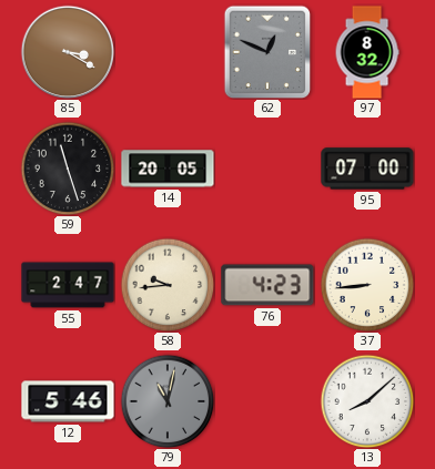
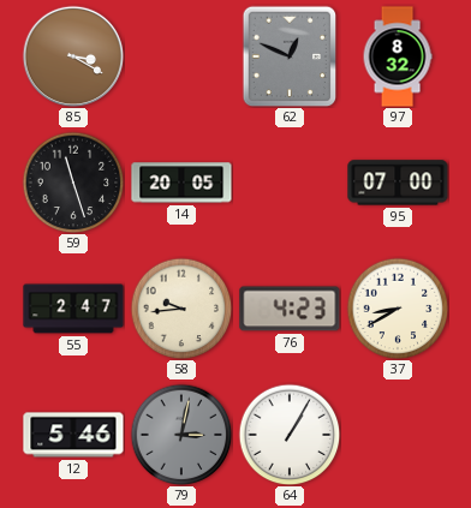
37: 8:44 -> 8:40 (398, 309)
79: 11:02 -> 3:02 (181, 435)
64: none -> 1:05 (290, 435)
13: 8:08 -> none (367, 401)
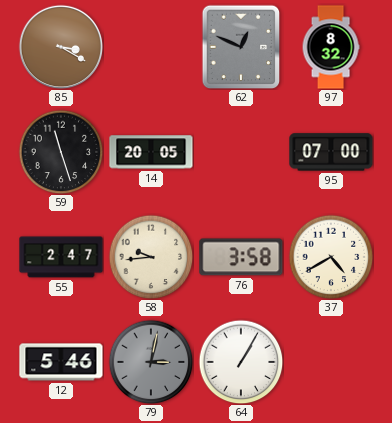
76: 4:23 -> 3:58 (241, 257)
37: 8:40 -> 4:40 (331, 257)
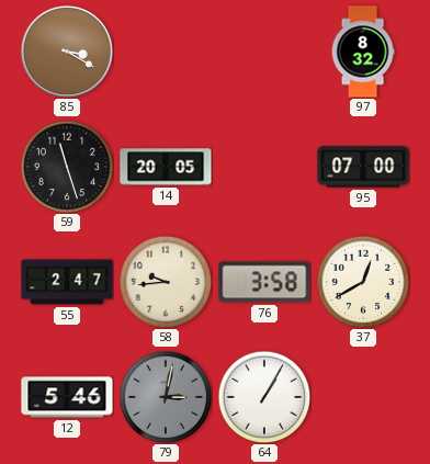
62: 12:49 -> none (241, 47)
37: 4:40 -> 12:40 (363, 282)
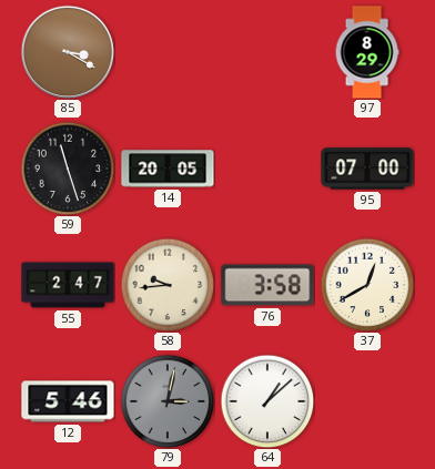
97: 8:32 -> 8:29 (367, 52)
64: 1:05 -> 1:08 (267, 401)
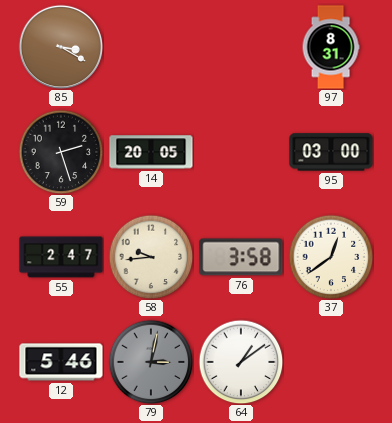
97: 8:29 -> 8:31 (331, 47)
59: 11:27 -> 2:27 (61, 152)
95: 07:00 -> 03:00 (331, 152)
37: 12:40 -> 12:39 (331, 257)
64: 1:08 -> 1:09 (241, 362)
